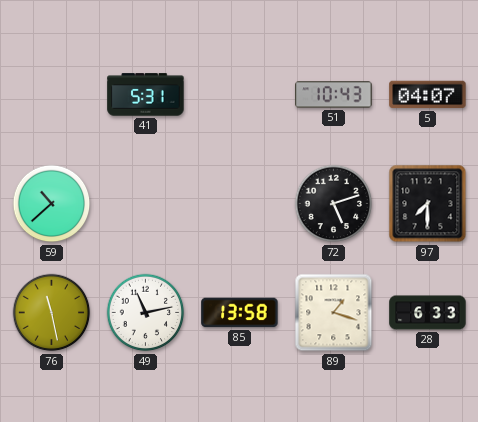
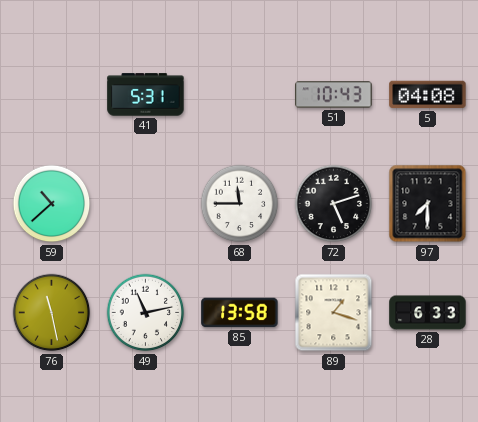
5: 04:07 -> 04:08 (428, 95)
68: none -> 11:45 (240, 204)
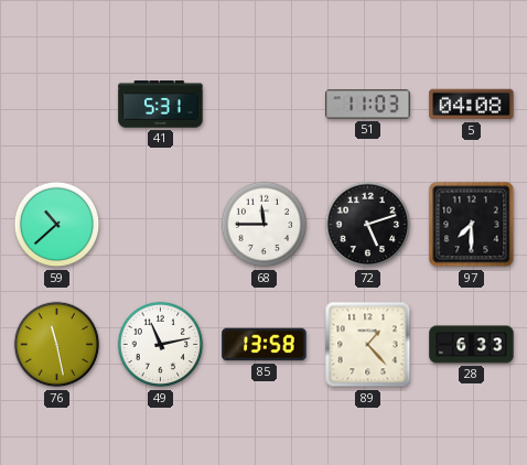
51: 10:43 -> 11:03 (368, 105)
89: 1:18 -> 1:23 (368, 345)
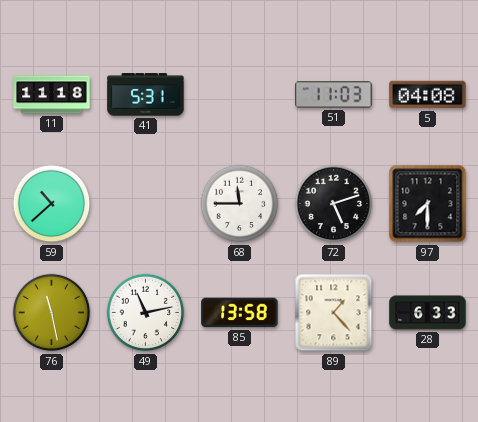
11: none -> 11:18 (52, 95)
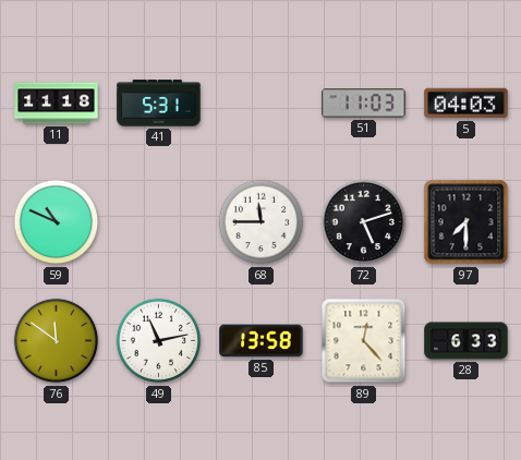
5: 04:08 -> 04:03 (467, 104)
59: 10:38 -> 10:49 (57, 222)
76: 11:28 -> 11:51 (57, 341)
89: 1:23 -> 12:23 (364, 341)
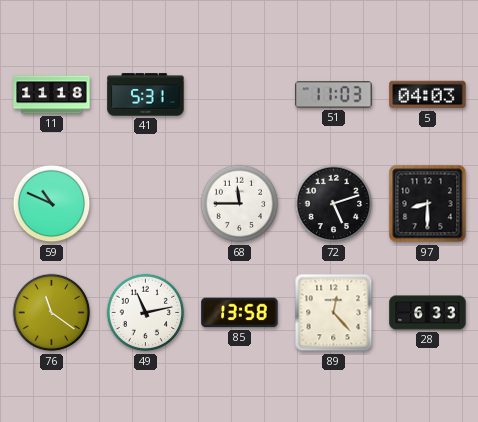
97: 7:30 -> 8:30 (428, 204)
76: 11:51 -> 11:21 (52, 313)
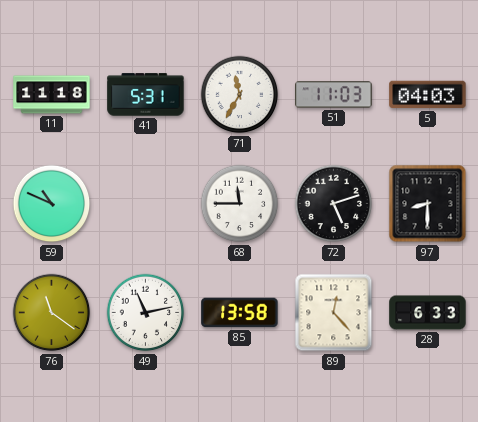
71: none -> 11:35 (240, 95)
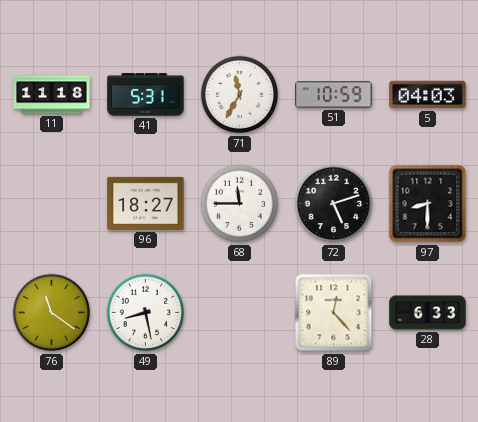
51: 11:03 -> 10:59 (334, 95)
59: 10:49 -> none (52, 204)
96: none -> 18:27 (146, 203)
49: 11:13 -> 8:28 (146, 313)
85: 13:58 -> none (240, 313)
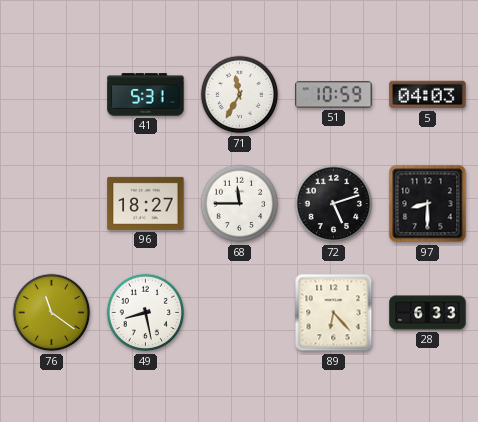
11: 11:18 -> none (52, 95)
89: 12:23 -> 6:23 (334, 313)
